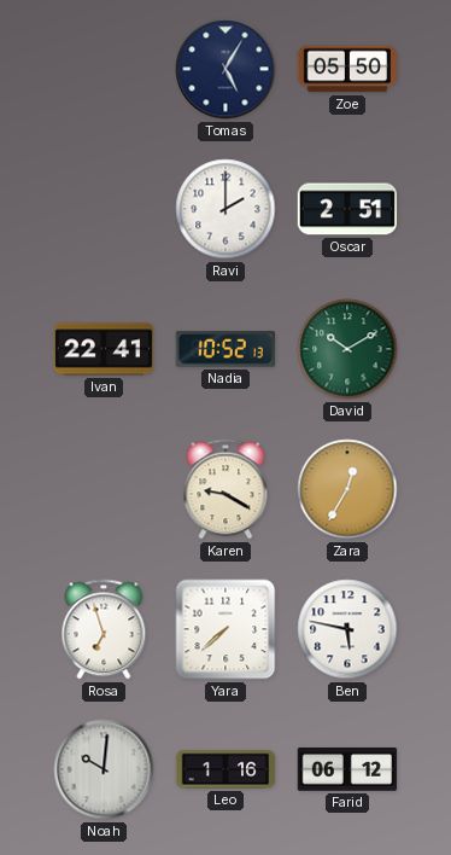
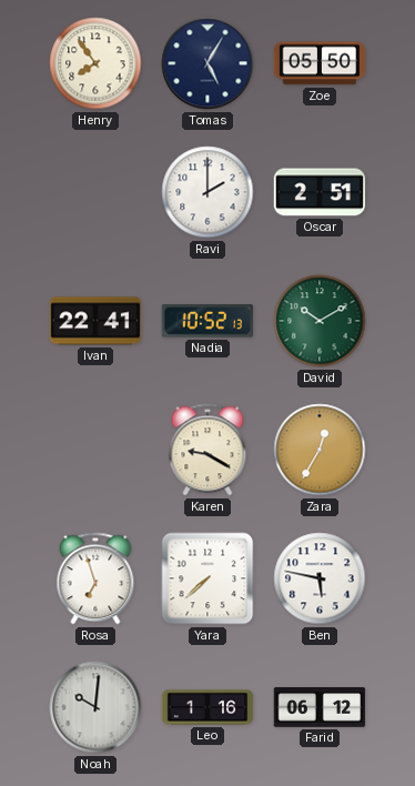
Henry: none -> 7:54 (95, 63)
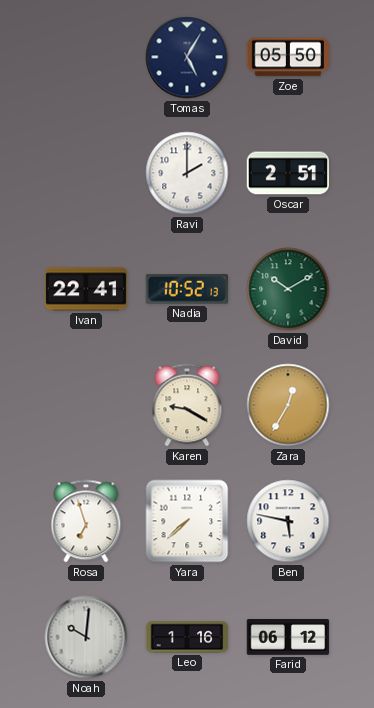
Henry: 7:54 -> none (95, 63)
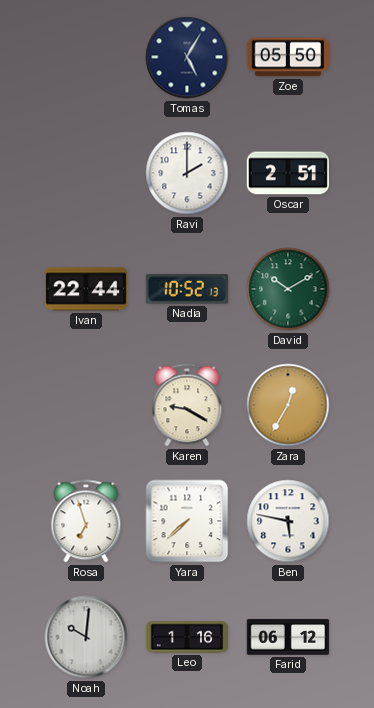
Ivan: 22:41 -> 22:44 (85, 289)
